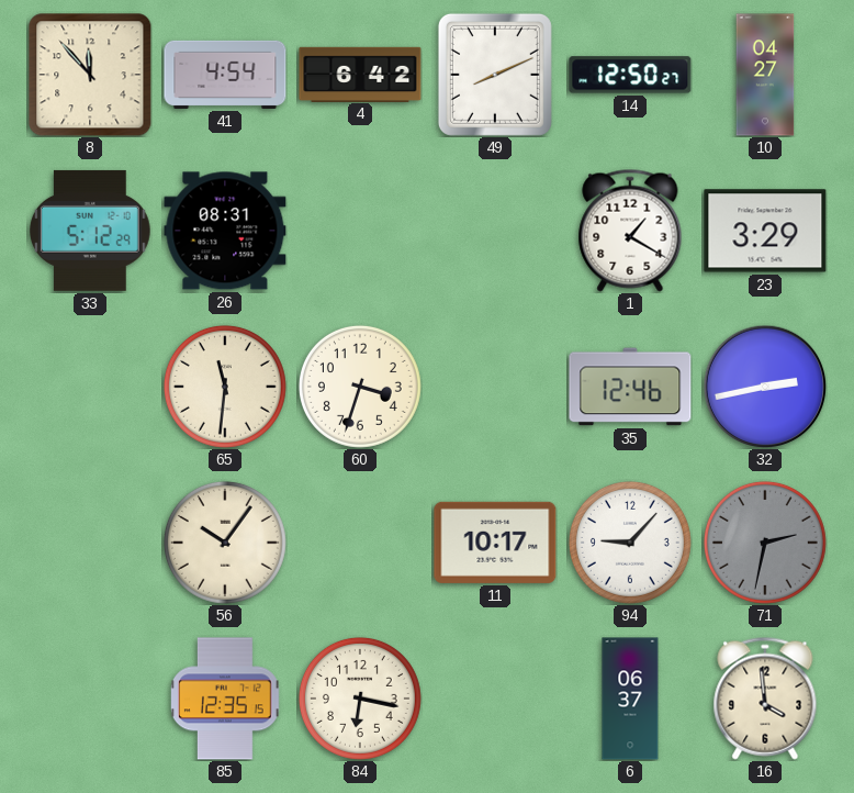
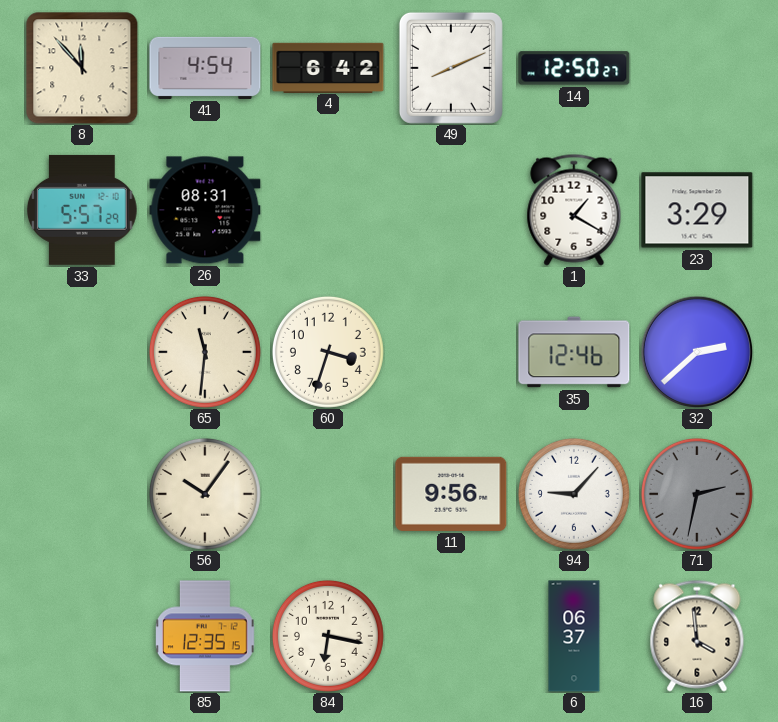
10: 04:27 -> none (765, 75)
33: 5:12 -> 5:57 (82, 210)
32: 2:43 -> 2:38 (697, 352)
11: 10:17 -> 9:56 (451, 494)
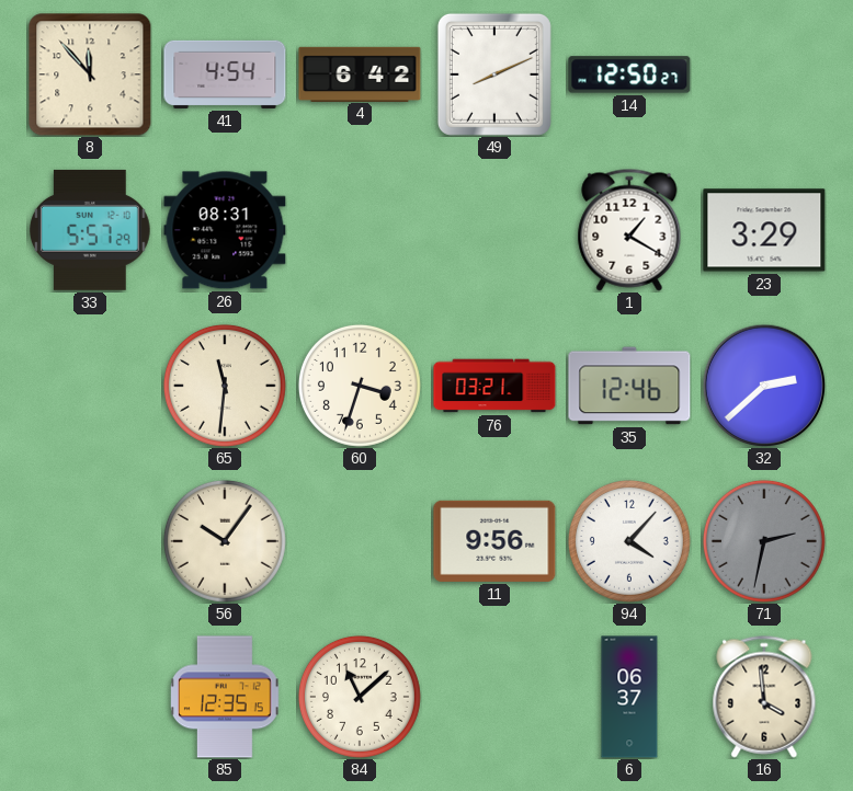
76: none -> 03:21 (494, 386)
94: 9:07 -> 4:07 (629, 541)
84: 6:17 -> 11:08 (360, 697)
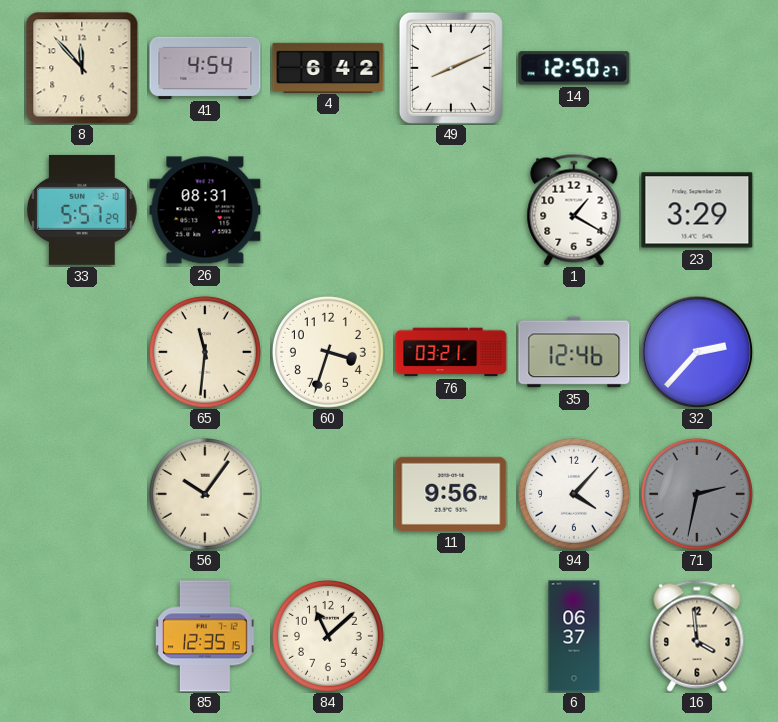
32: 2:38 -> 2:37 (697, 352)
